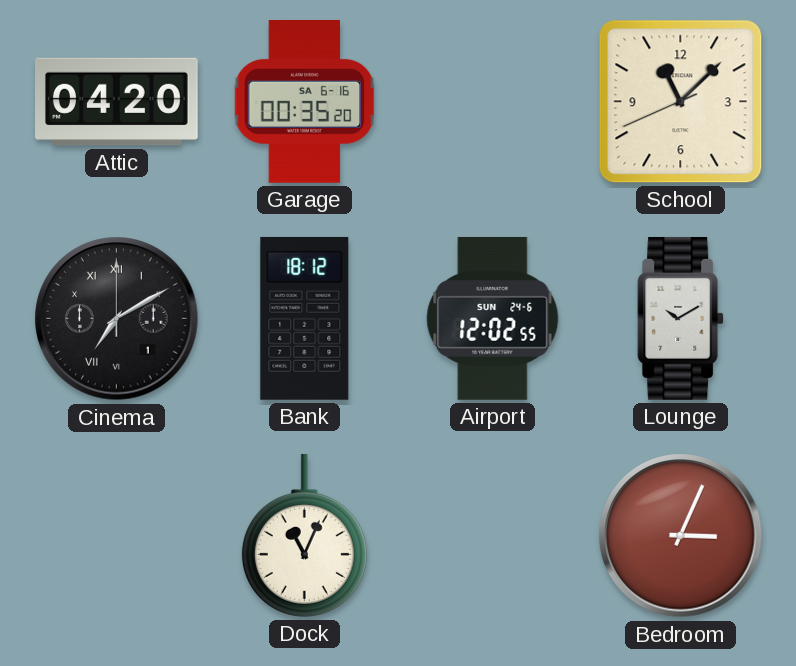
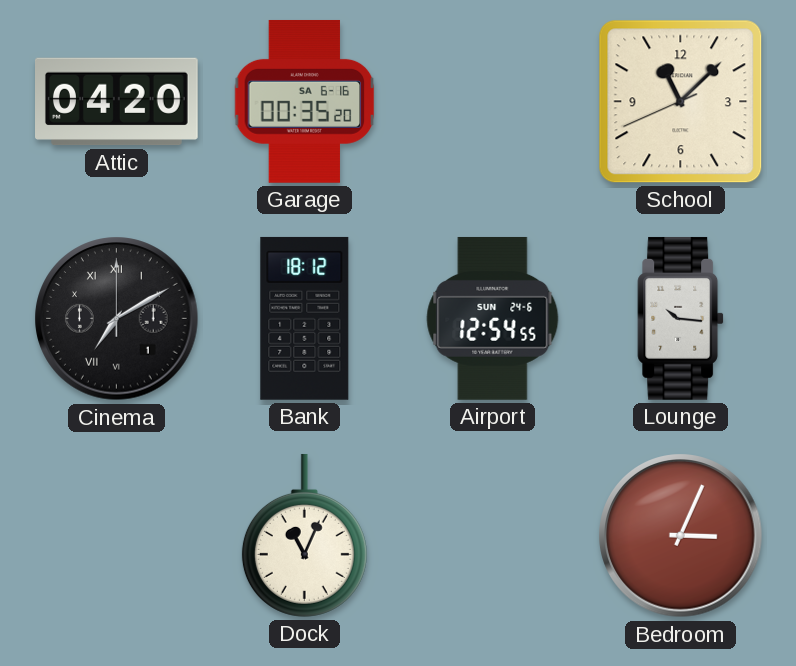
Airport: 12:02 -> 12:54 (493, 318)
Lounge: 10:10 -> 10:16 (681, 318)
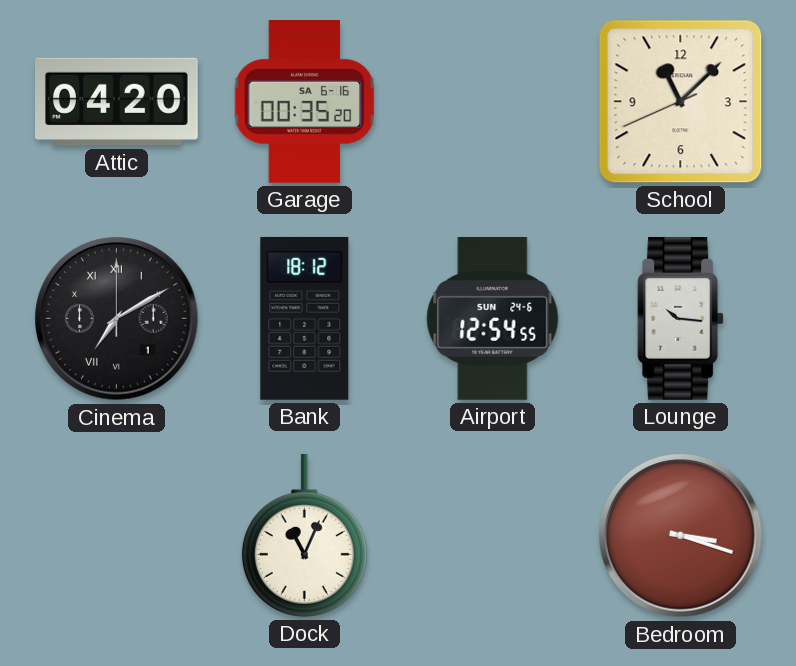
Bedroom: 3:04 -> 3:18 (681, 536)
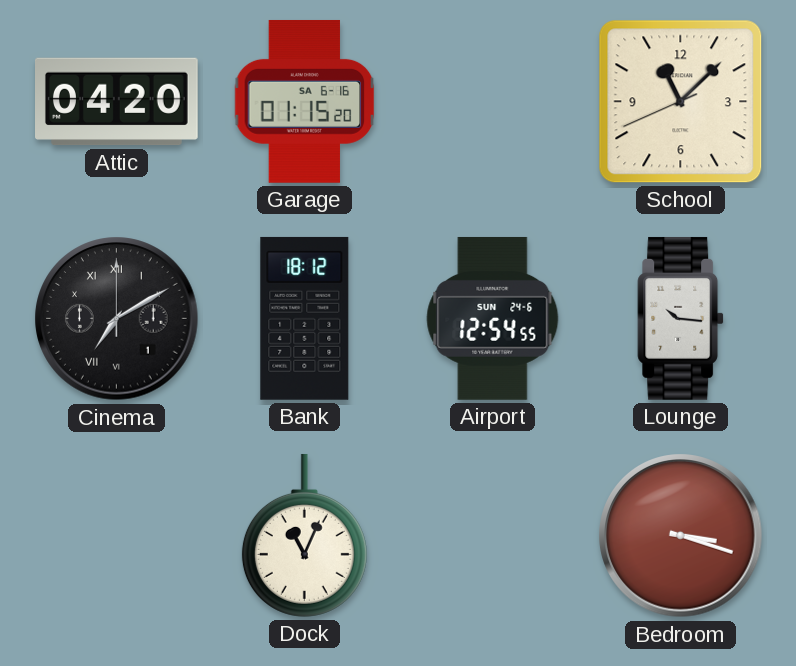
Garage: 00:35 -> 01:15 (305, 101)
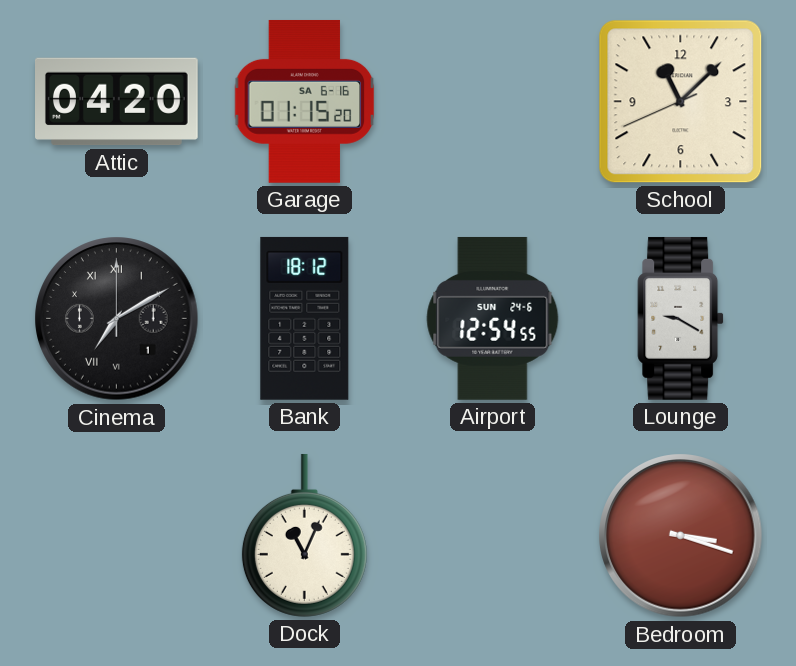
Lounge: 10:16 -> 9:20 (681, 318)
